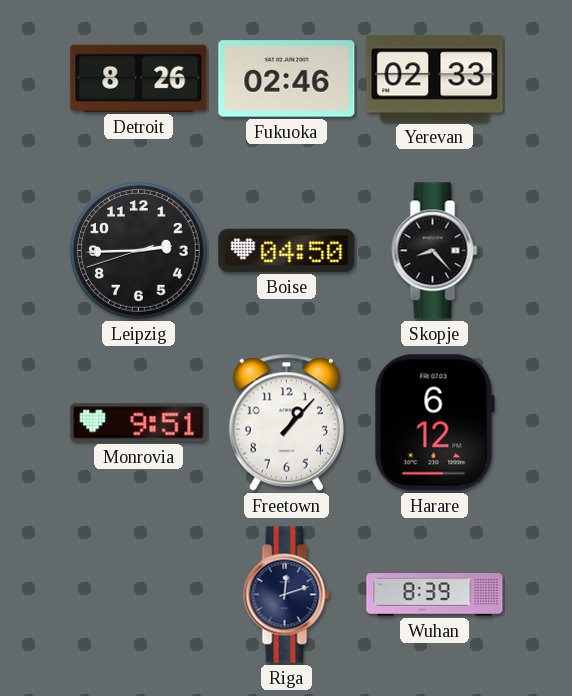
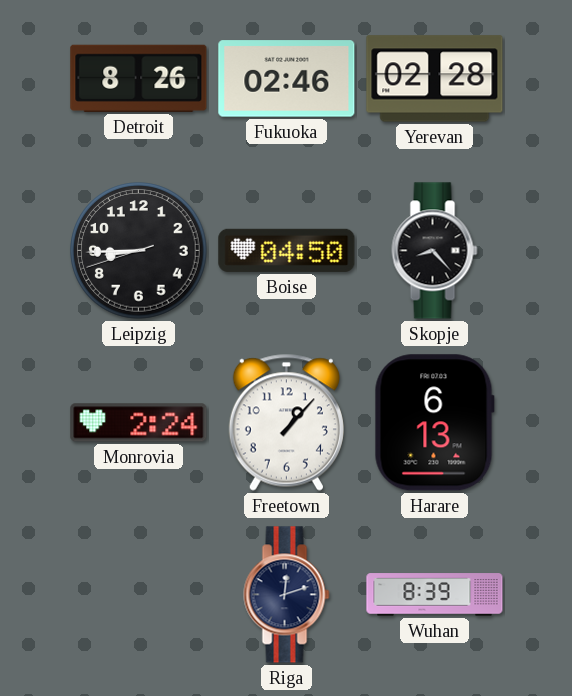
Yerevan: 02:33 -> 02:28 (435, 79)
Leipzig: 2:44 -> 8:44 (139, 251)
Monrovia: 9:51 -> 2:24 (139, 423)
Harare: 6:12 -> 6:13 (434, 423)
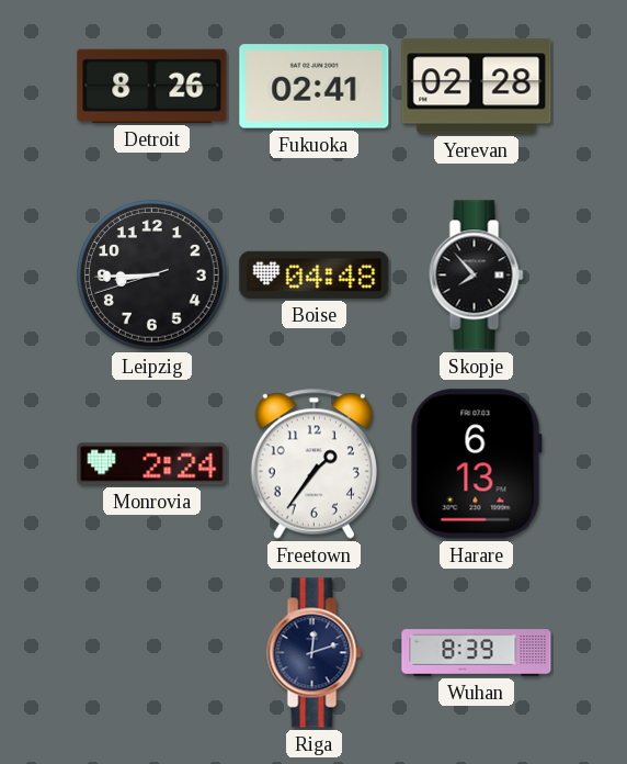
Fukuoka: 02:46 -> 02:41 (315, 87)
Boise: 04:50 -> 04:48 (315, 274)
Skopje: 8:23 -> 7:53 (477, 276)
Freetown: 1:07 -> 1:36 (314, 463)
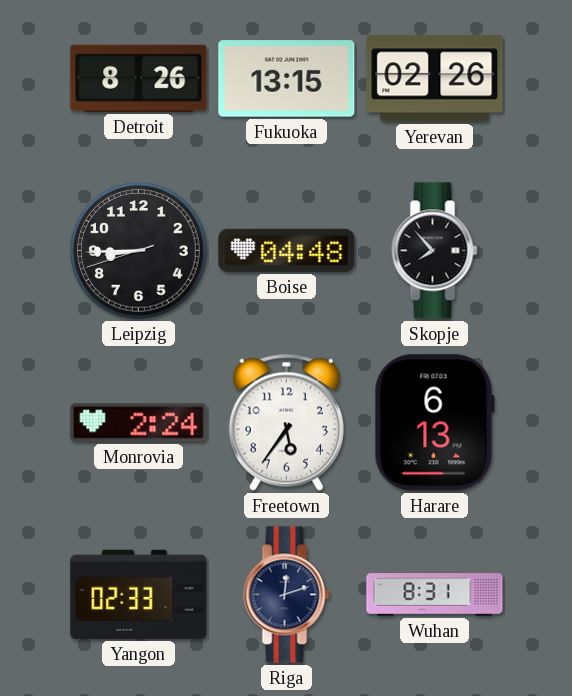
Fukuoka: 02:41 -> 13:15 (287, 79)
Yerevan: 02:28 -> 02:26 (435, 79)
Freetown: 1:36 -> 5:36 (286, 422)
Yangon: none -> 02:33 (139, 594)
Wuhan: 8:39 -> 8:31 (435, 595)
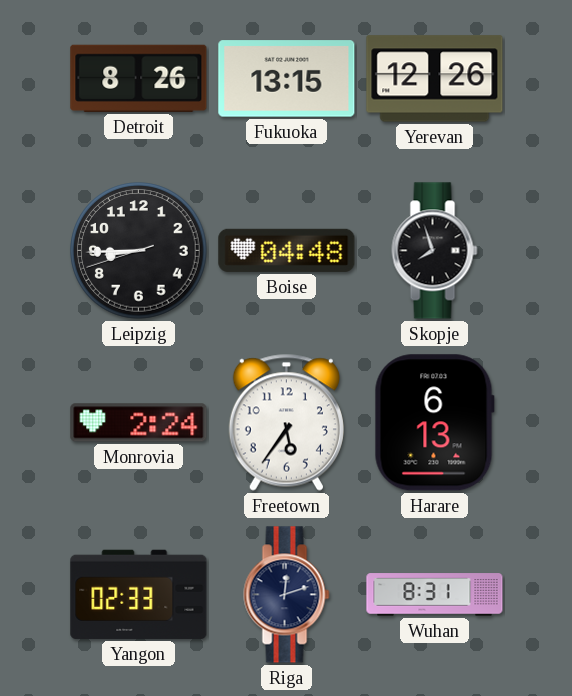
Yerevan: 02:26 -> 12:26 (435, 79)
Skopje: 7:53 -> 7:57 (435, 251)
